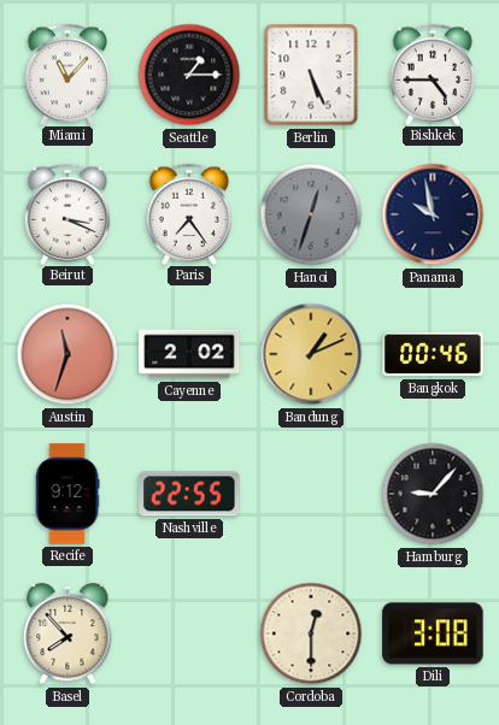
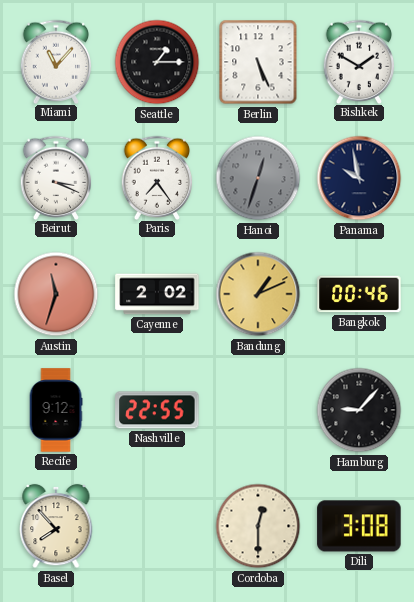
Bishkek: 4:45 -> 1:50 (359, 61)
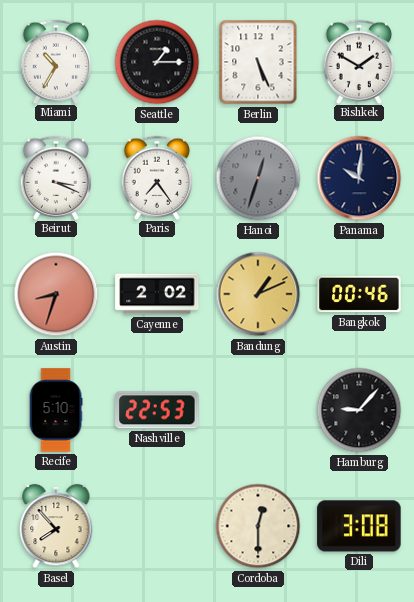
Miami: 11:07 -> 10:35 (56, 61)
Panama: 9:58 -> 10:01 (359, 178)
Austin: 11:33 -> 8:33 (56, 294)
Recife: 9:12 -> 5:10 (56, 410)
Nashville: 22:55 -> 22:53 (157, 410)
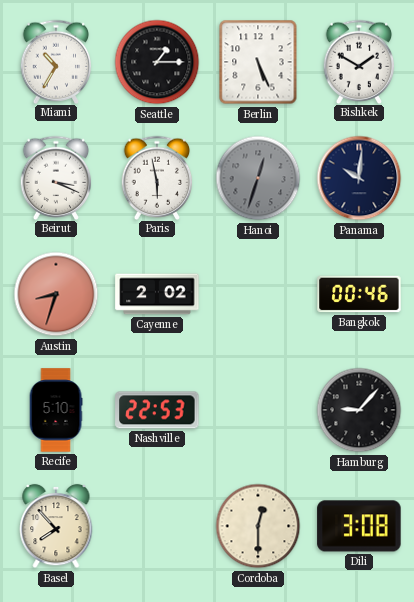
Paris: 7:24 -> 5:58 (157, 177)
Bandung: 1:11 -> none (258, 294)
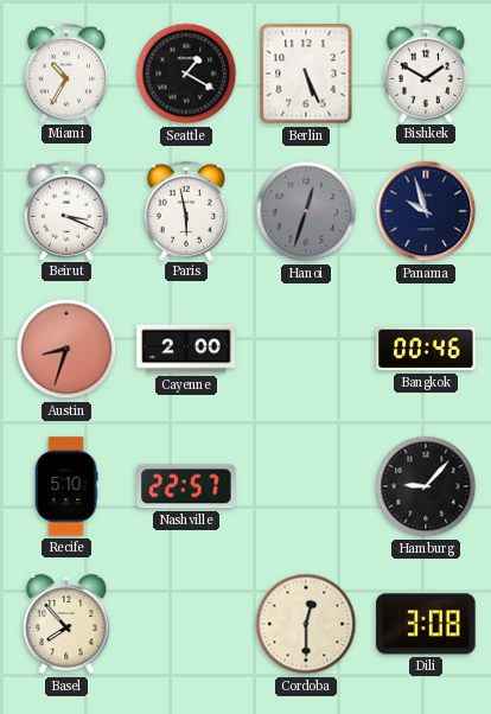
Seattle: 1:15 -> 1:20 (186, 74)
Panama: 10:01 -> 9:57 (426, 211)
Cayenne: 2:02 -> 2:00 (186, 349)
Nashville: 22:53 -> 22:57 (186, 486)
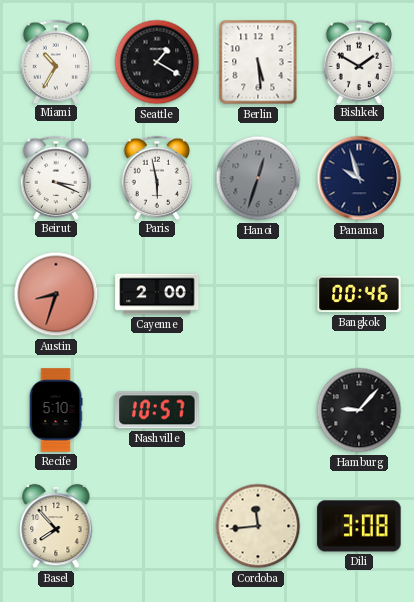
Berlin: 5:26 -> 5:29 (258, 62)
Nashville: 22:57 -> 10:57 (157, 410)
Cordoba: 12:30 -> 11:44 (258, 526)
